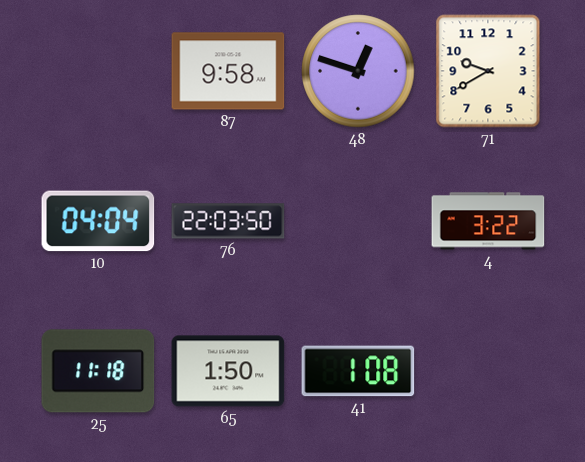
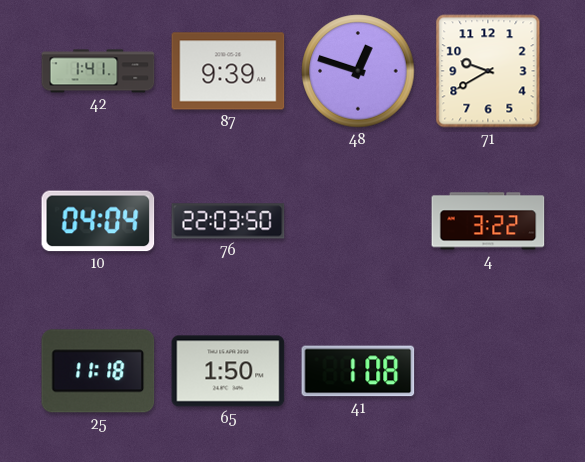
42: none -> 1:41 (98, 71)
87: 9:58 -> 9:39 (228, 71)
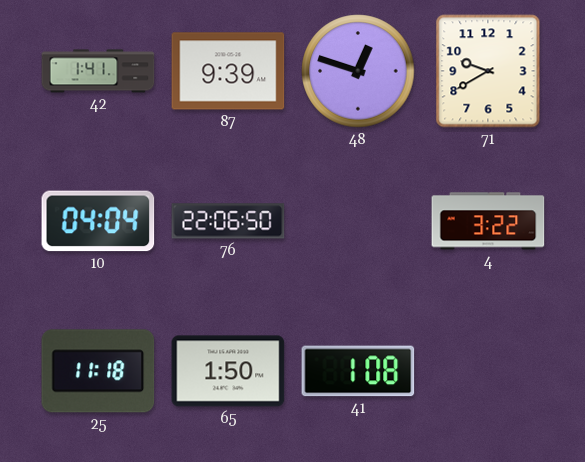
76: 22:03 -> 22:06 (228, 221)
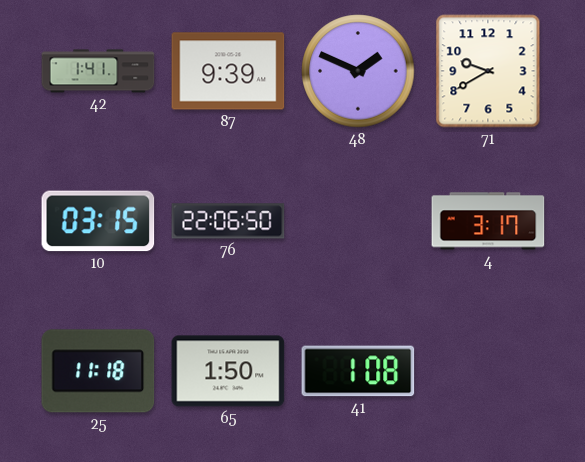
48: 12:48 -> 1:49 (358, 71)
10: 04:04 -> 03:15 (98, 221)
4: 3:22 -> 3:17 (488, 221)
